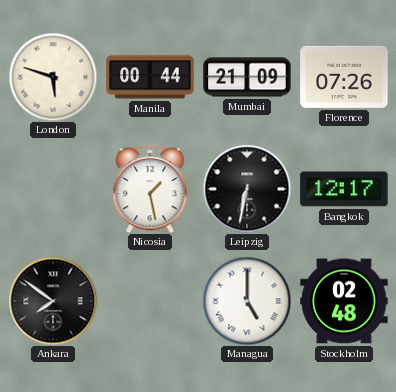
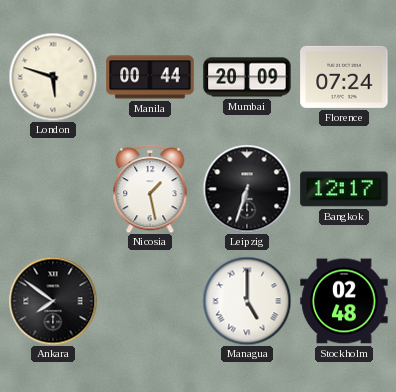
Mumbai: 21:09 -> 20:09 (247, 77)
Florence: 07:26 -> 07:24 (344, 77)
Leipzig: 6:32 -> 6:33 (247, 189)
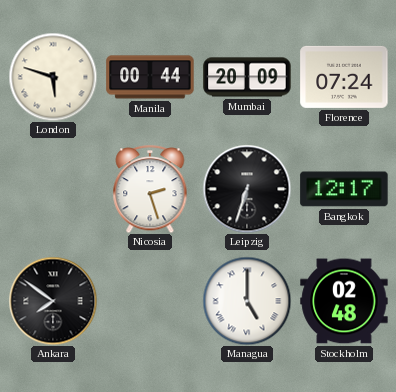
Nicosia: 1:28 -> 2:27 (150, 189)
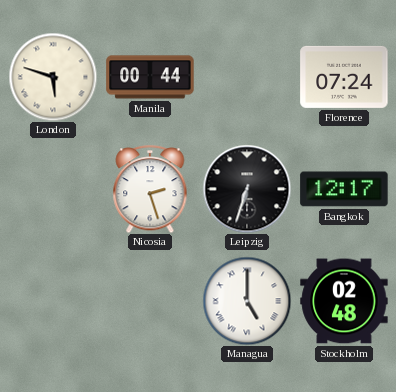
Mumbai: 20:09 -> none (247, 77)
Ankara: 7:51 -> none (53, 301)
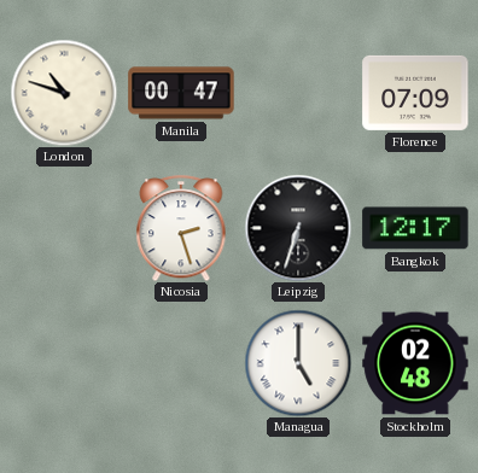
London: 5:48 -> 10:48 (64, 93)
Manila: 00:44 -> 00:47 (181, 93)
Florence: 07:24 -> 07:09 (415, 93)
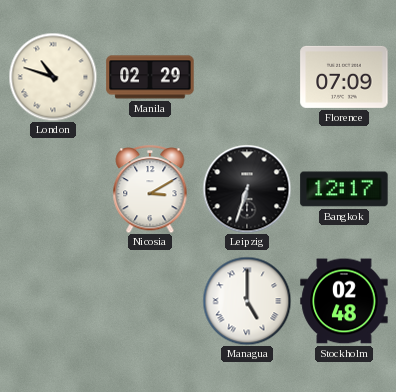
Manila: 00:47 -> 02:29 (150, 77)
Nicosia: 2:27 -> 3:10 (150, 189)
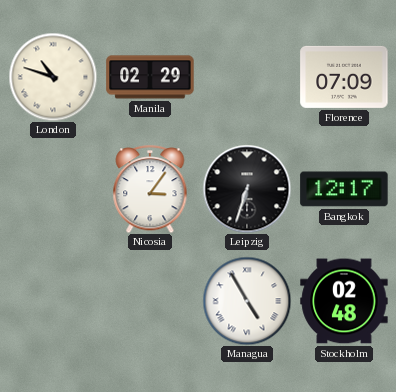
Nicosia: 3:10 -> 3:06 (150, 189)
Managua: 5:00 -> 4:55 (247, 301)
